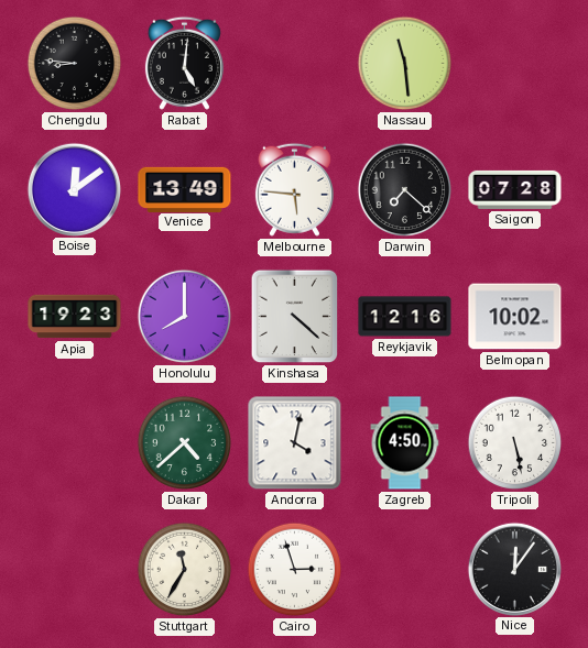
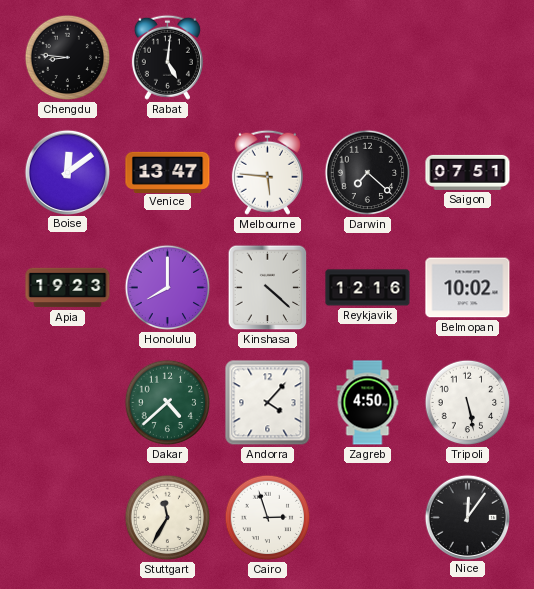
Nassau: 11:29 -> none (405, 64)
Venice: 13:49 -> 13:47 (168, 172)
Saigon: 07:28 -> 07:51 (468, 172)
Andorra: 4:02 -> 4:07 (268, 403)
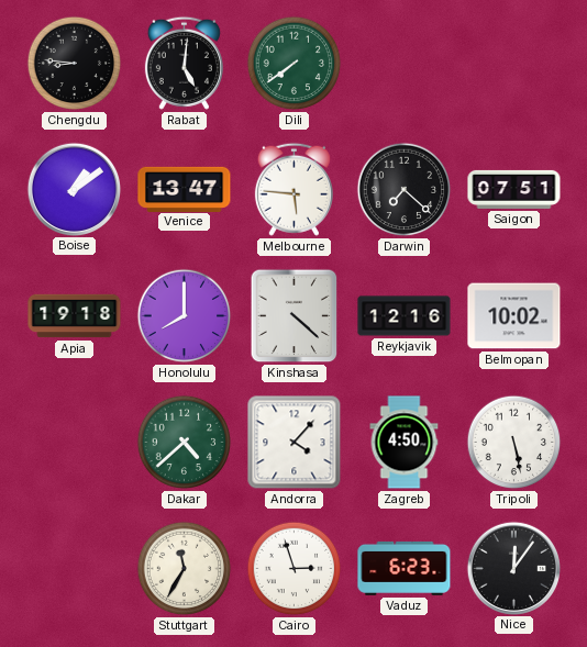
Dili: none -> 7:39 (295, 64)
Boise: 12:09 -> 1:09 (74, 189)
Apia: 19:23 -> 19:18 (75, 316)
Vaduz: none -> 6:23 (405, 568)
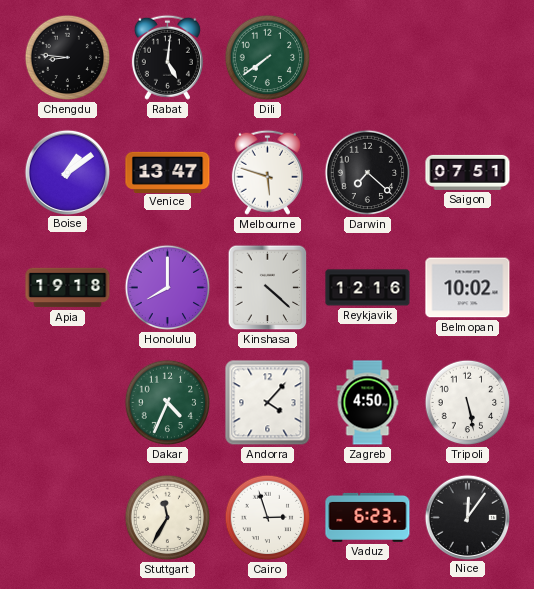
Melbourne: 5:46 -> 5:48 (267, 172)
Dakar: 4:38 -> 4:34 (168, 403)
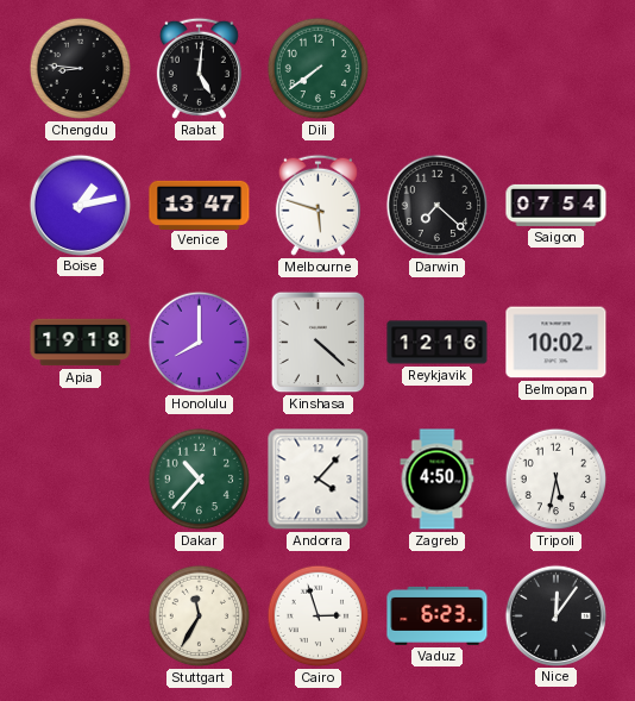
Boise: 1:09 -> 1:13 (80, 205)
Saigon: 07:51 -> 07:54 (557, 205)
Dakar: 4:34 -> 10:37 (200, 480)
Tripoli: 5:28 -> 5:32 (557, 480)
